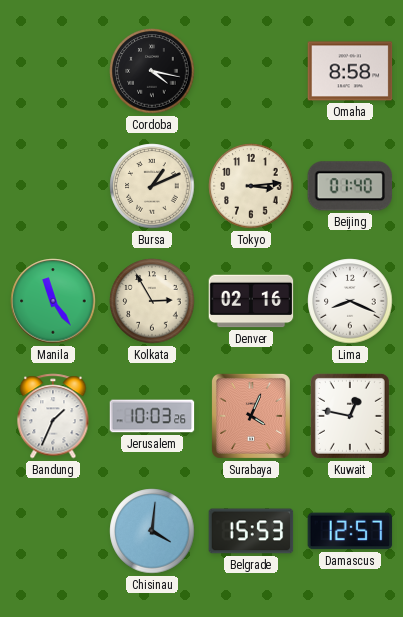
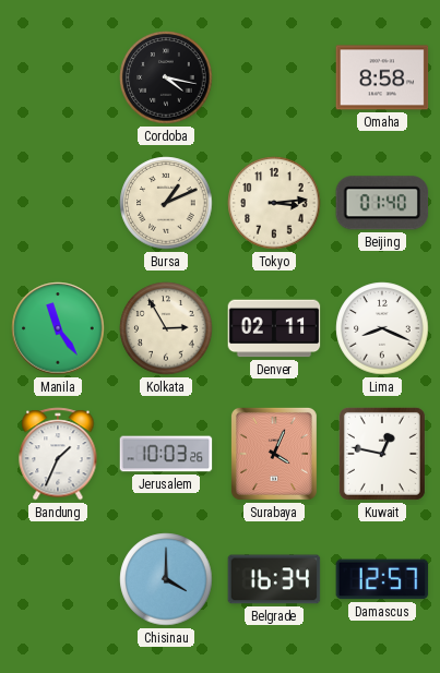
Denver: 02:16 -> 02:11 (274, 328)
Chisinau: 4:01 -> 4:00 (166, 579)
Belgrade: 15:53 -> 16:34 (274, 579)
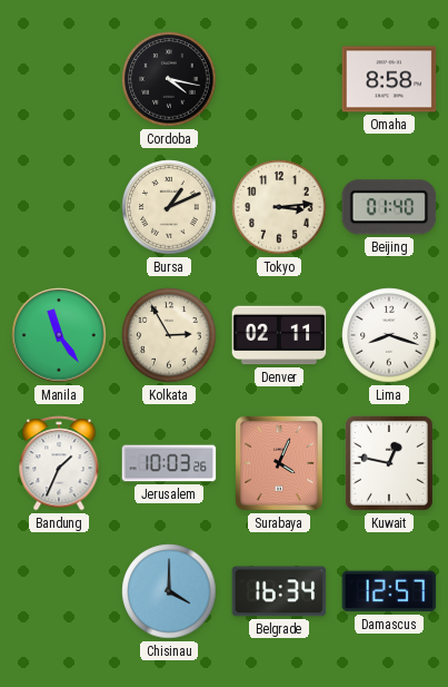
Lima: 8:19 -> 8:18 (389, 335)
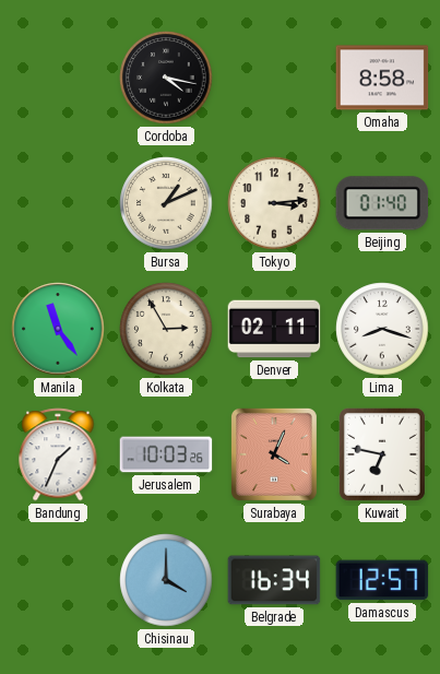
Kuwait: 12:47 -> 6:47 (382, 454)
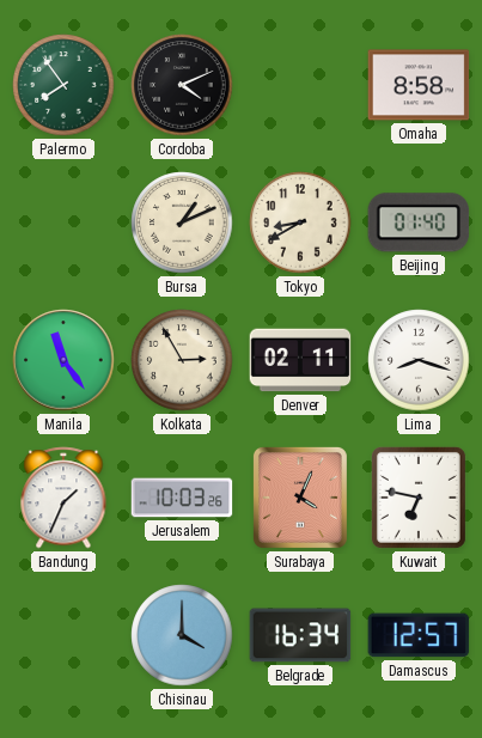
Palermo: none -> 7:54 (63, 85)
Cordoba: 4:17 -> 4:11 (182, 85)
Tokyo: 3:14 -> 8:40 (300, 222)
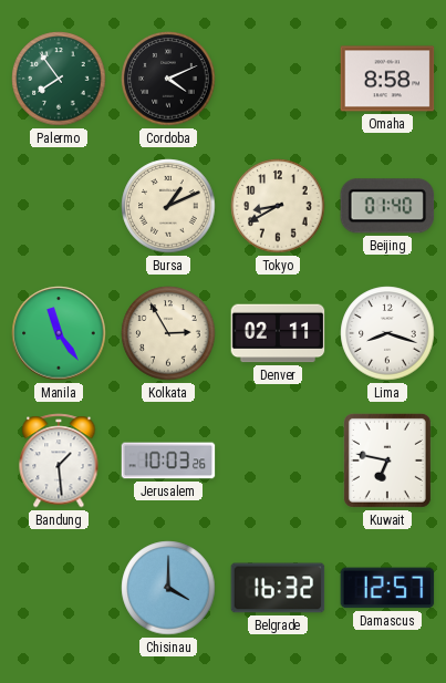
Bandung: 1:34 -> 1:29 (59, 460)
Surabaya: 4:04 -> none (300, 498)
Belgrade: 16:34 -> 16:32 (278, 588)
